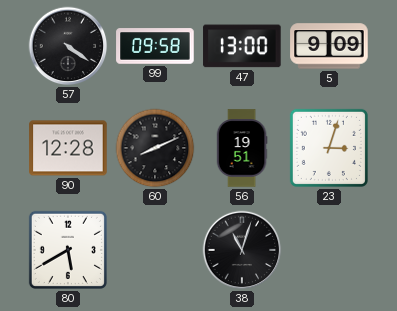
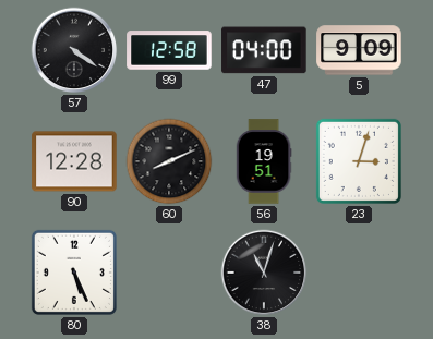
99: 09:58 -> 12:58 (169, 50)
47: 13:00 -> 04:00 (264, 50)
80: 5:40 -> 5:26 (74, 273)
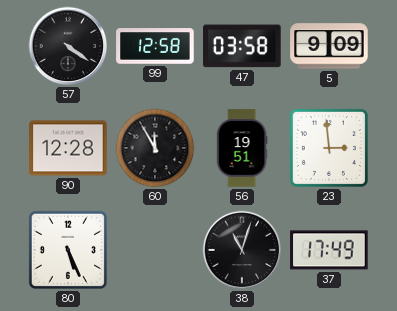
47: 04:00 -> 03:58 (242, 46)
60: 8:11 -> 11:55 (155, 148)
23: 3:03 -> 2:59 (329, 148)
37: none -> 17:49 (329, 250)
